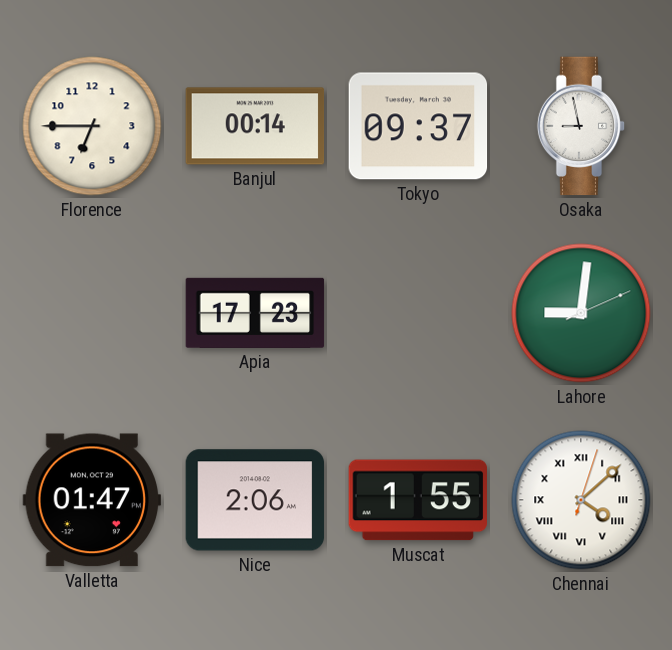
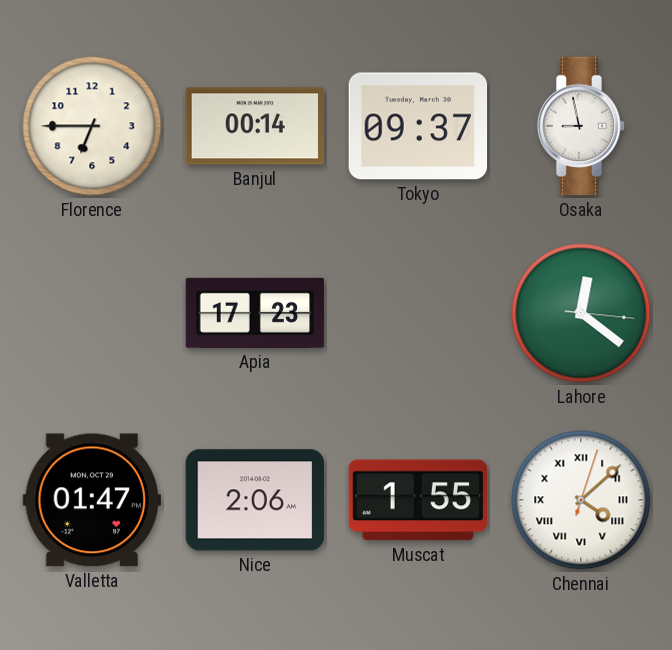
Lahore: 9:01 -> 12:21 (581, 313)
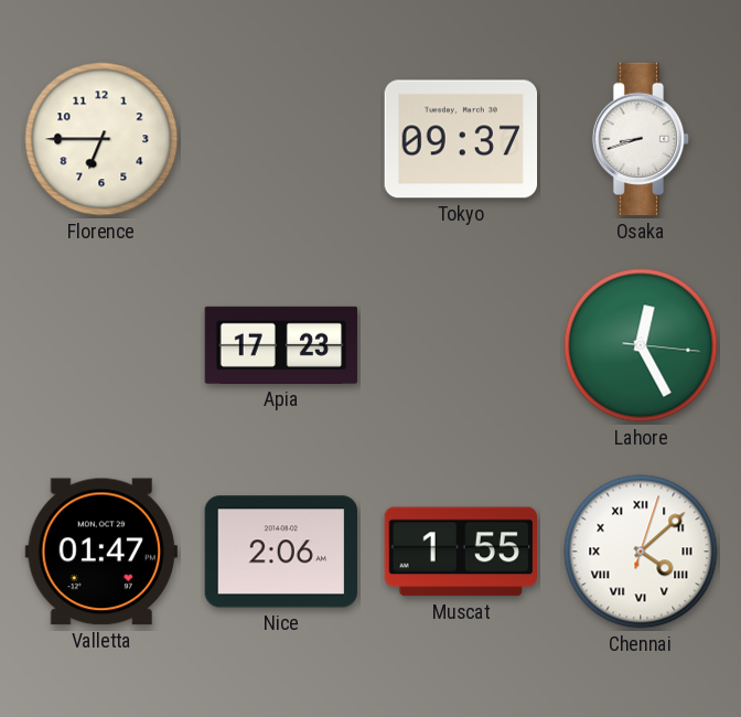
Banjul: 00:14 -> none (255, 126)
Osaka: 8:58 -> 8:42 (641, 139)
Lahore: 12:21 -> 12:25 (641, 345)
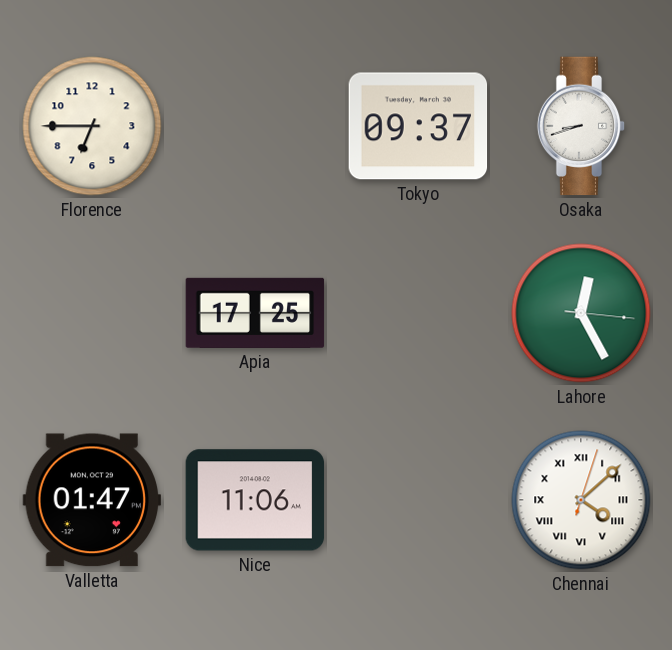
Apia: 17:23 -> 17:25 (255, 313)
Nice: 2:06 -> 11:06 (255, 500)
Muscat: 1:55 -> none (460, 552)
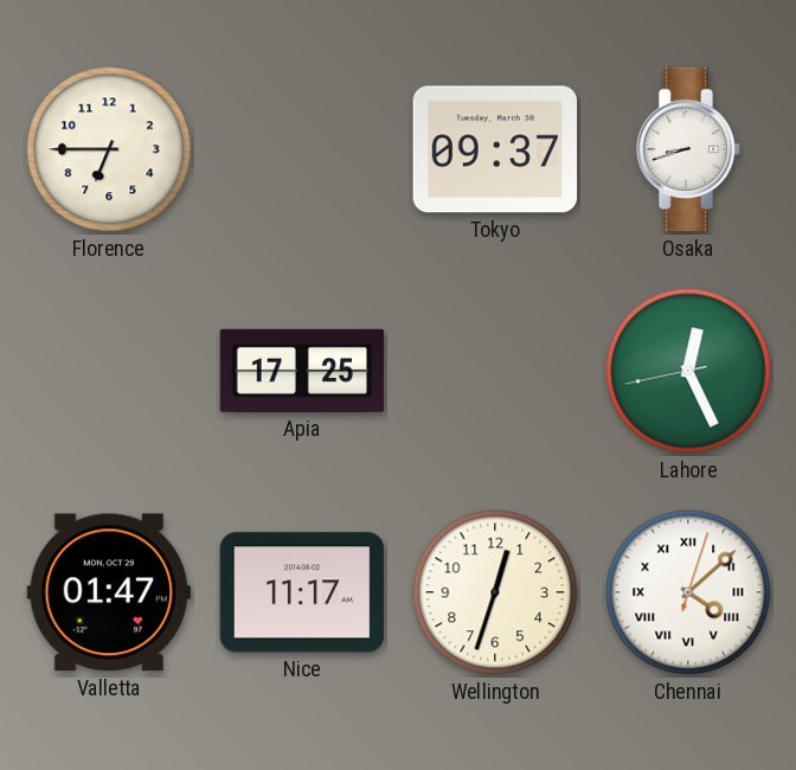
Lahore: 12:25:16 -> 12:25:43 (688, 371)
Nice: 11:06 -> 11:17 (302, 592)
Wellington: none -> 12:33 (495, 592)
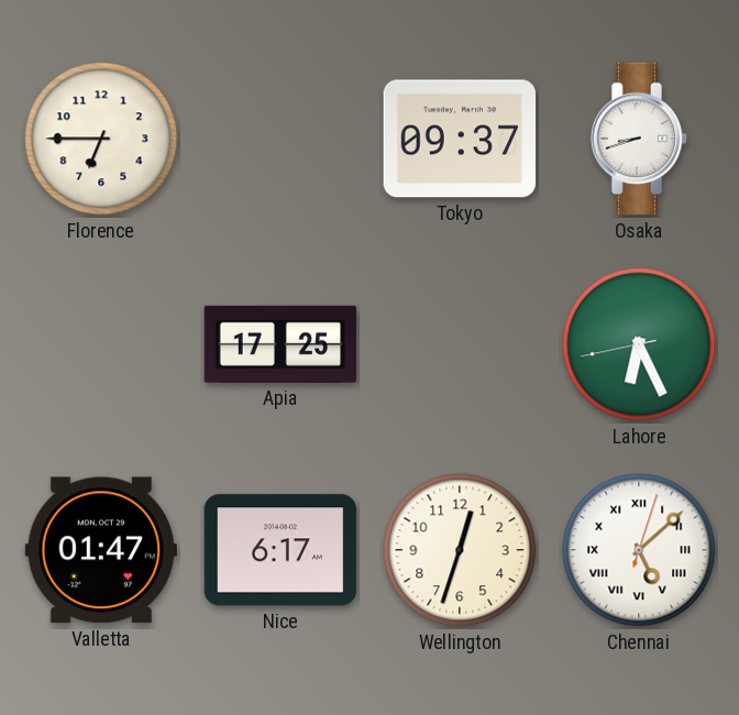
Lahore: 12:25 -> 6:25 (639, 344)
Nice: 11:17 -> 6:17 (280, 550)
Chennai: 4:08 -> 5:08 (639, 550)
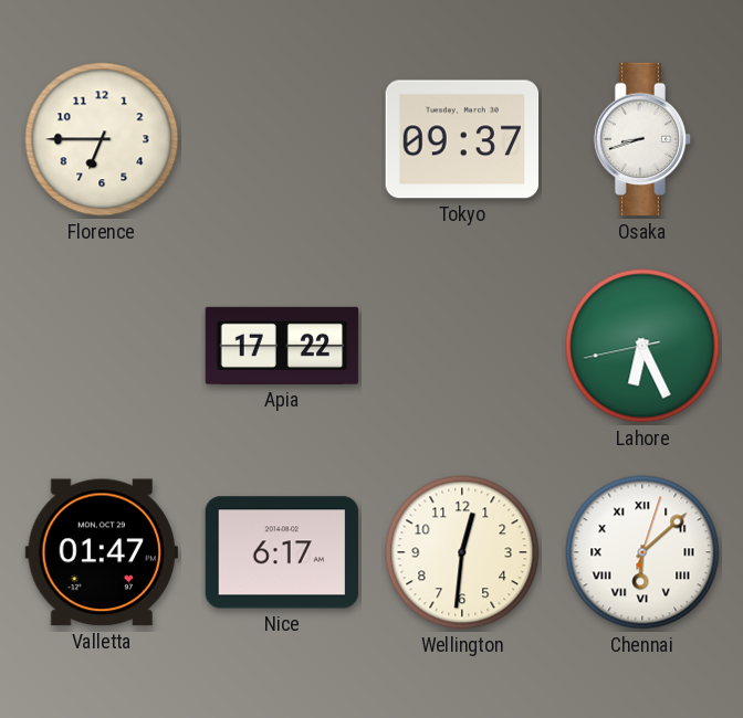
Apia: 17:25 -> 17:22 (282, 346)
Wellington: 12:33 -> 12:31 (462, 552)
Chennai: 5:08 -> 6:08 (642, 552)
